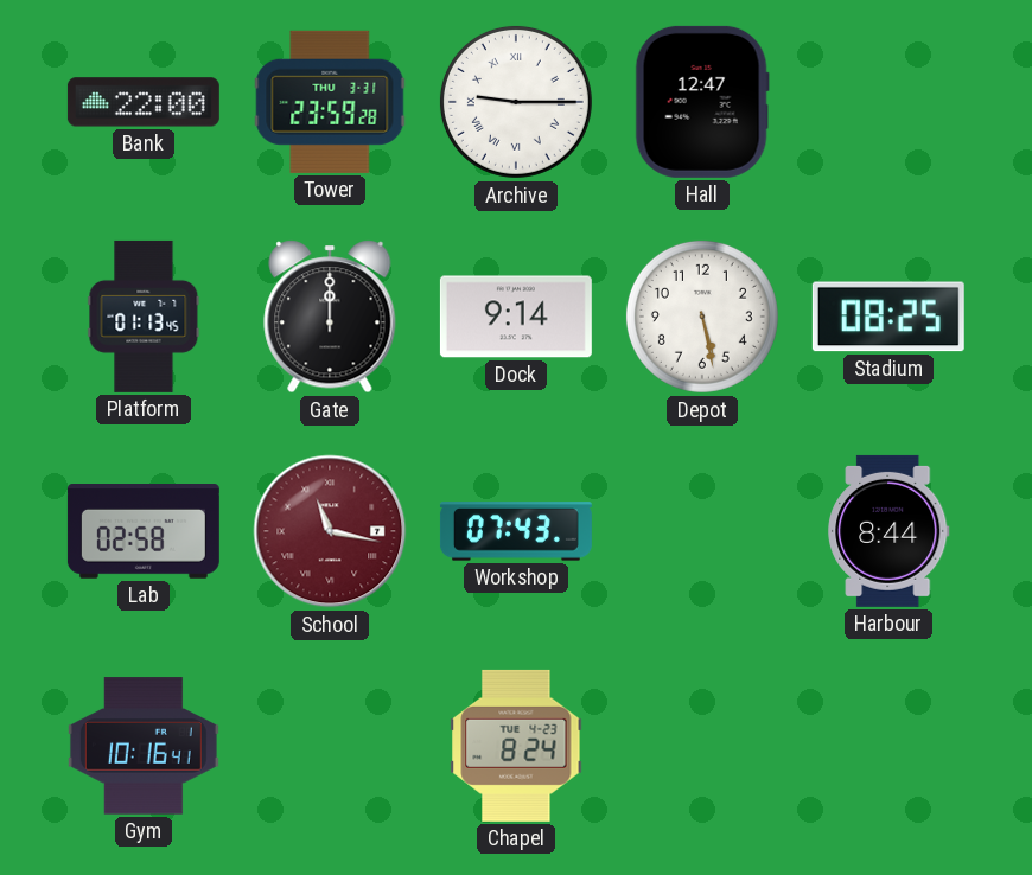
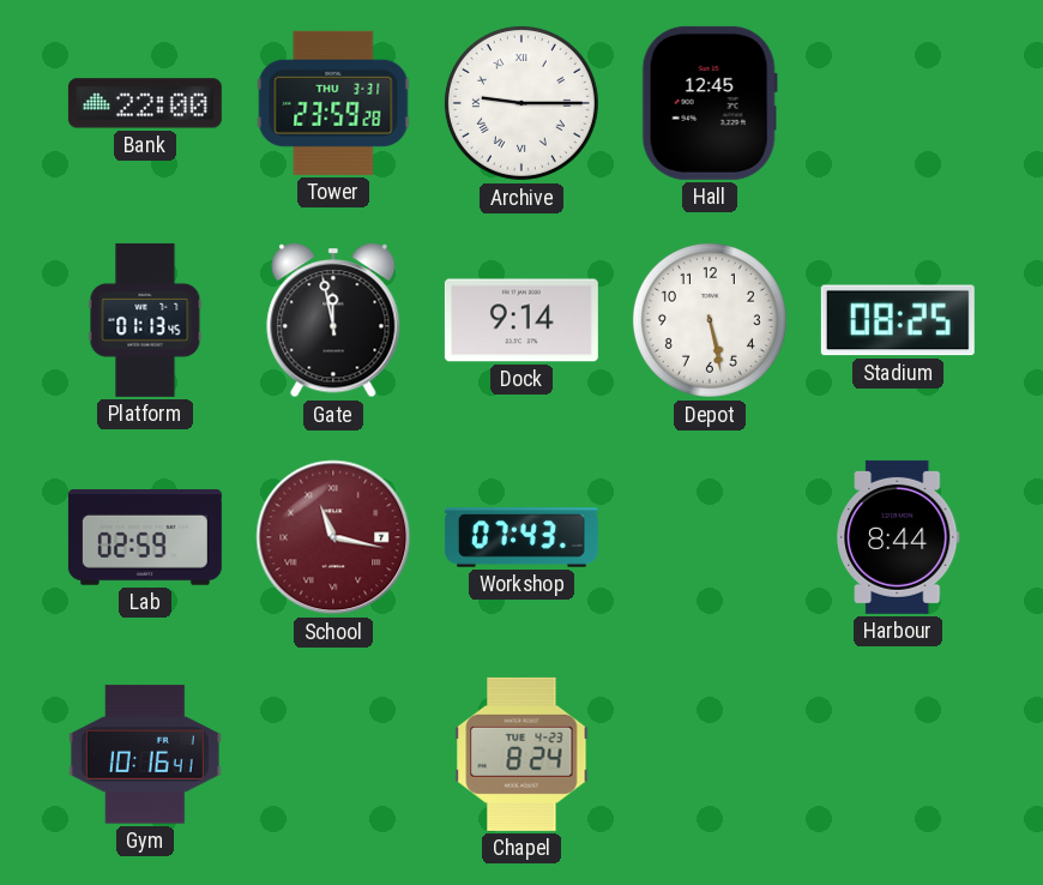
Hall: 12:47 -> 12:45 (710, 103)
Gate: 12:00 -> 11:58 (333, 320)
Lab: 02:58 -> 02:59 (145, 538)
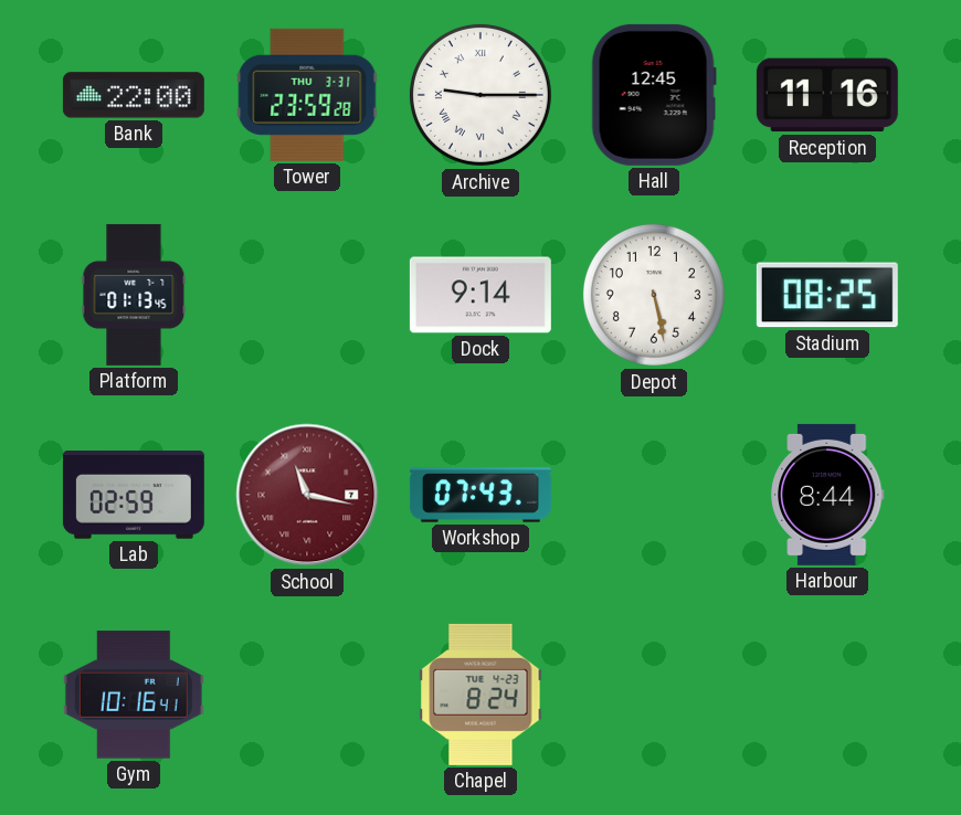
Reception: none -> 11:16 (827, 95)
Gate: 11:58 -> none (333, 320)
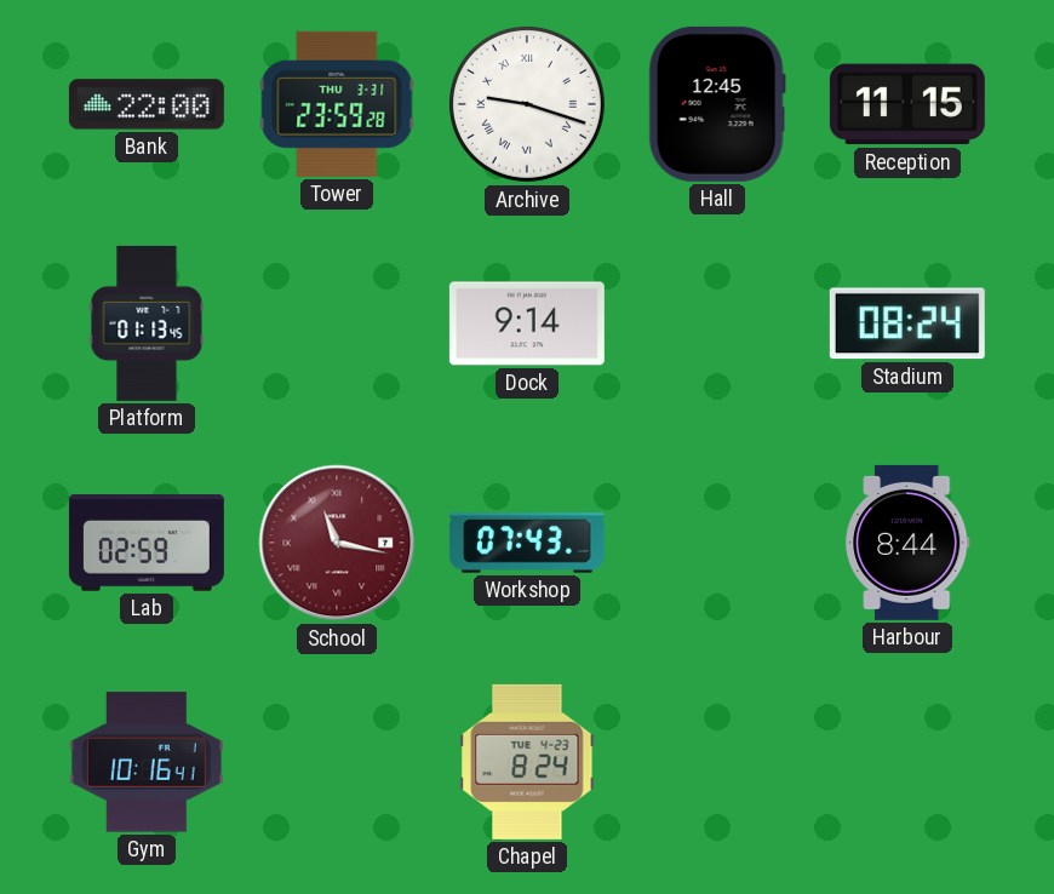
Archive: 9:15 -> 9:18 (527, 104)
Reception: 11:16 -> 11:15 (907, 104)
Depot: 5:28 -> none (654, 295)
Stadium: 08:25 -> 08:24 (907, 323)
